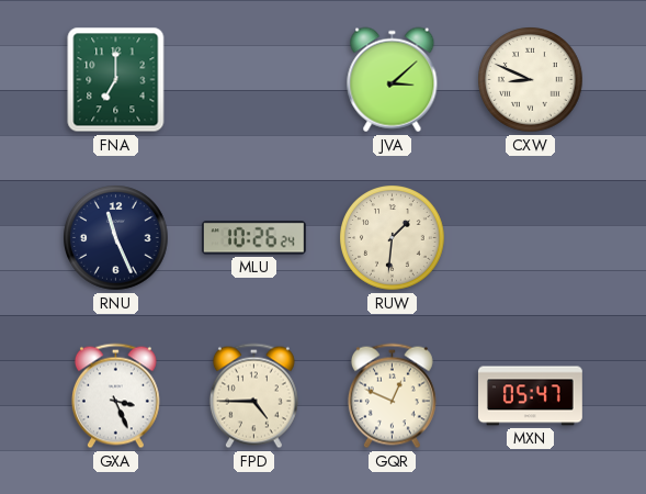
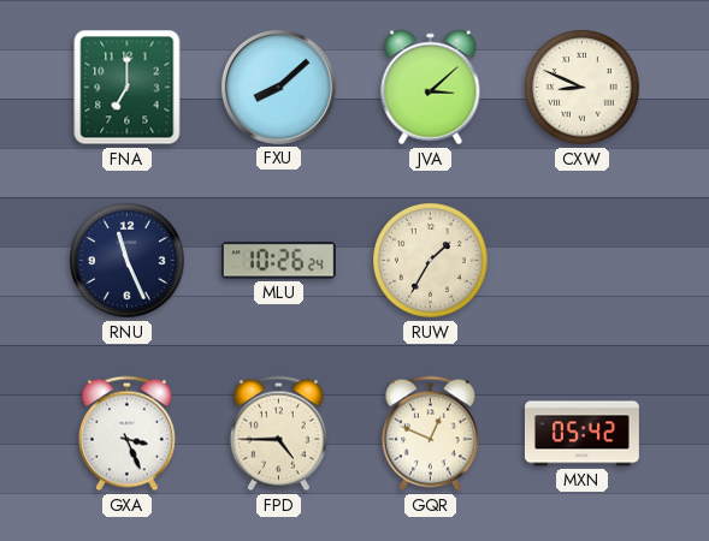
FXU: none -> 8:08 (278, 87)
RUW: 1:31 -> 1:35 (431, 261)
MXN: 05:47 -> 05:42 (581, 434)
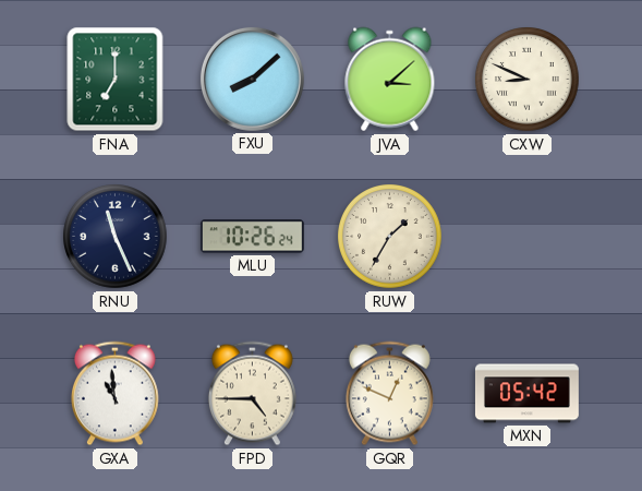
GXA: 3:26 -> 10:59 (114, 394)
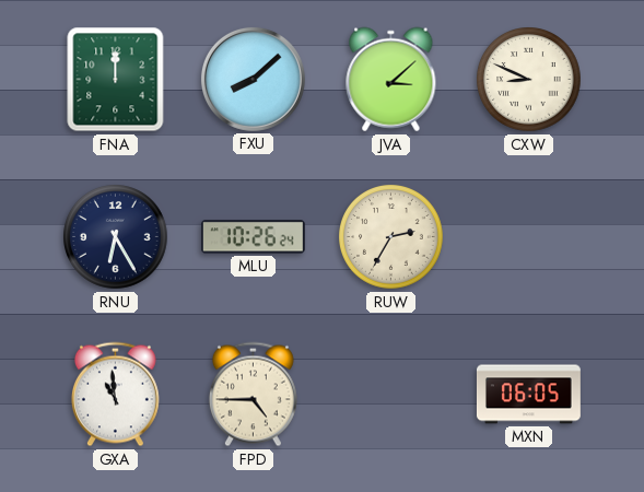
FNA: 7:00 -> 12:00 (116, 80)
RNU: 11:26 -> 6:25 (116, 237)
RUW: 1:35 -> 2:35 (391, 237)
GQR: 12:49 -> none (389, 394)
MXN: 05:42 -> 06:05 (528, 395)
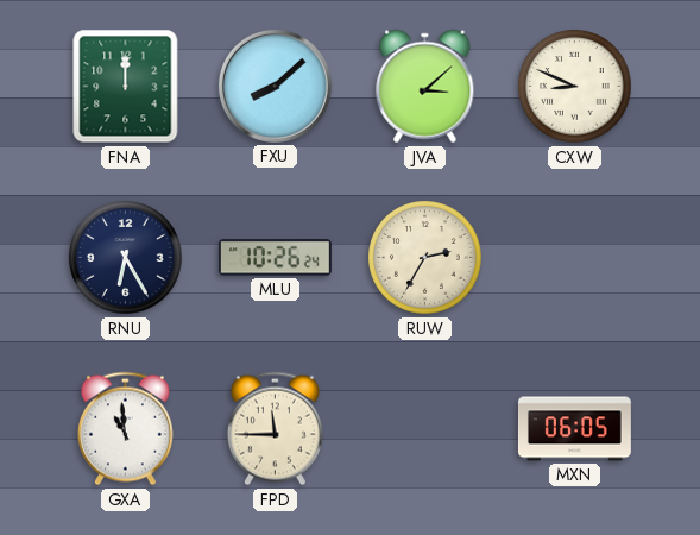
FPD: 4:45 -> 11:45 (275, 429)
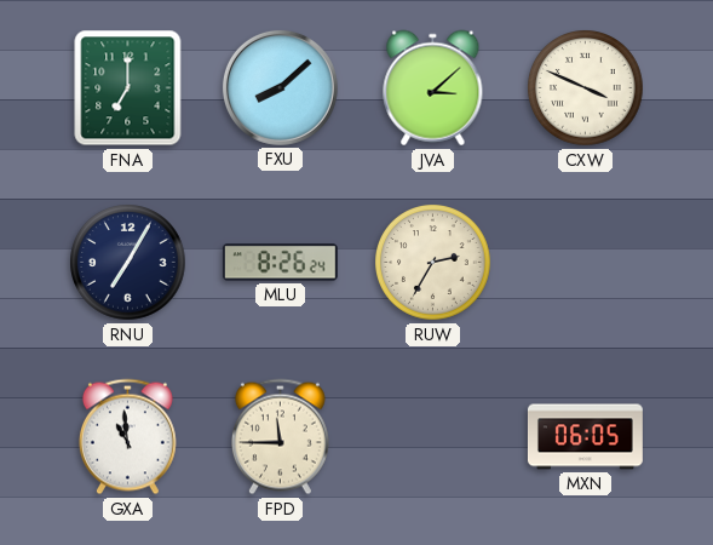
FNA: 12:00 -> 7:00 (128, 88)
CXW: 8:49 -> 3:49 (586, 88)
RNU: 6:25 -> 7:05 (128, 263)
MLU: 10:26 -> 8:26 (280, 263)
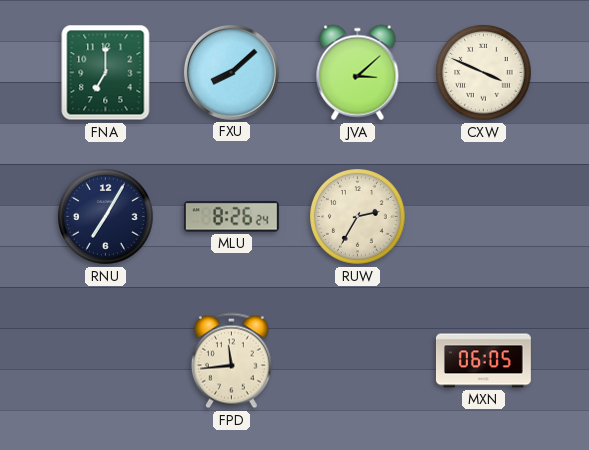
GXA: 10:59 -> none (127, 437)
FPD: 11:45 -> 11:44 (231, 361)
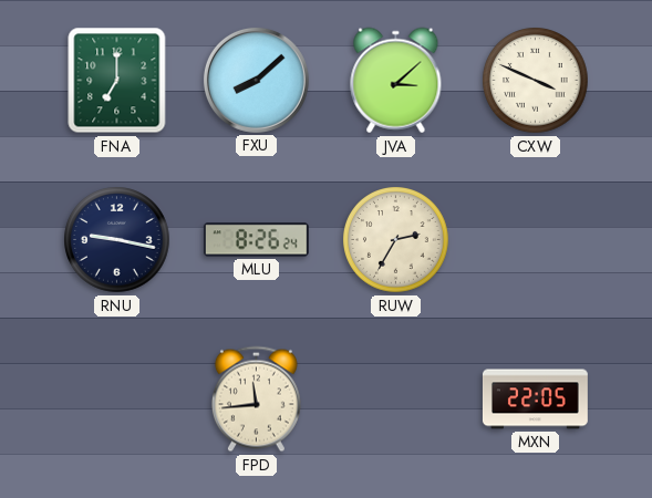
RNU: 7:05 -> 9:17 (117, 240)
MXN: 06:05 -> 22:05 (535, 400)
